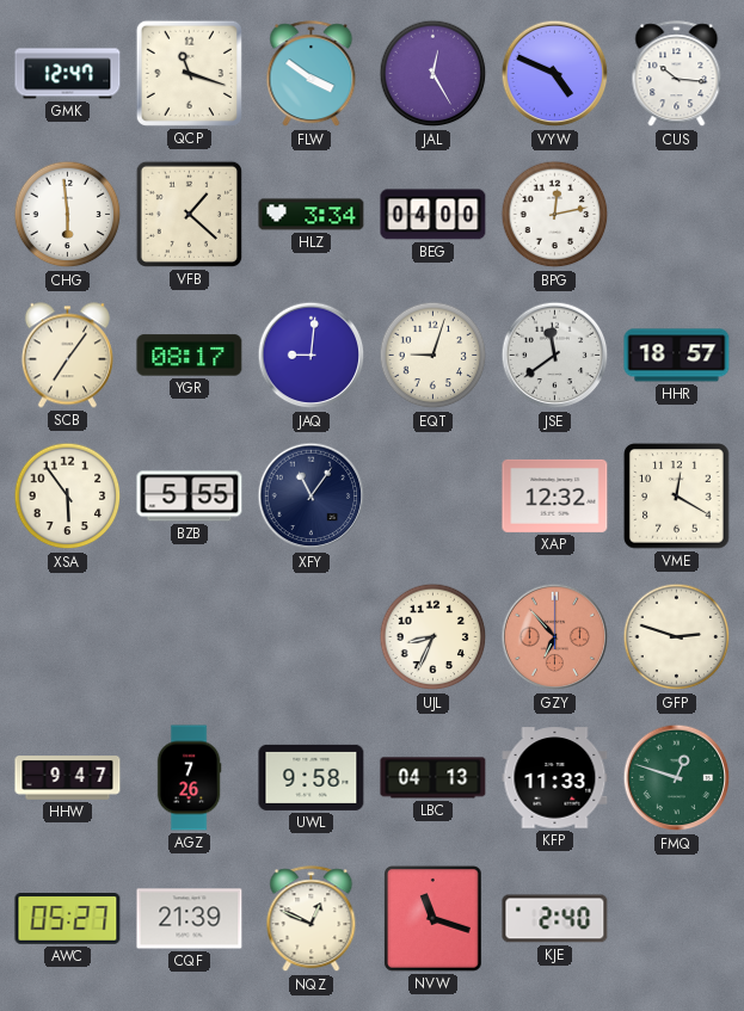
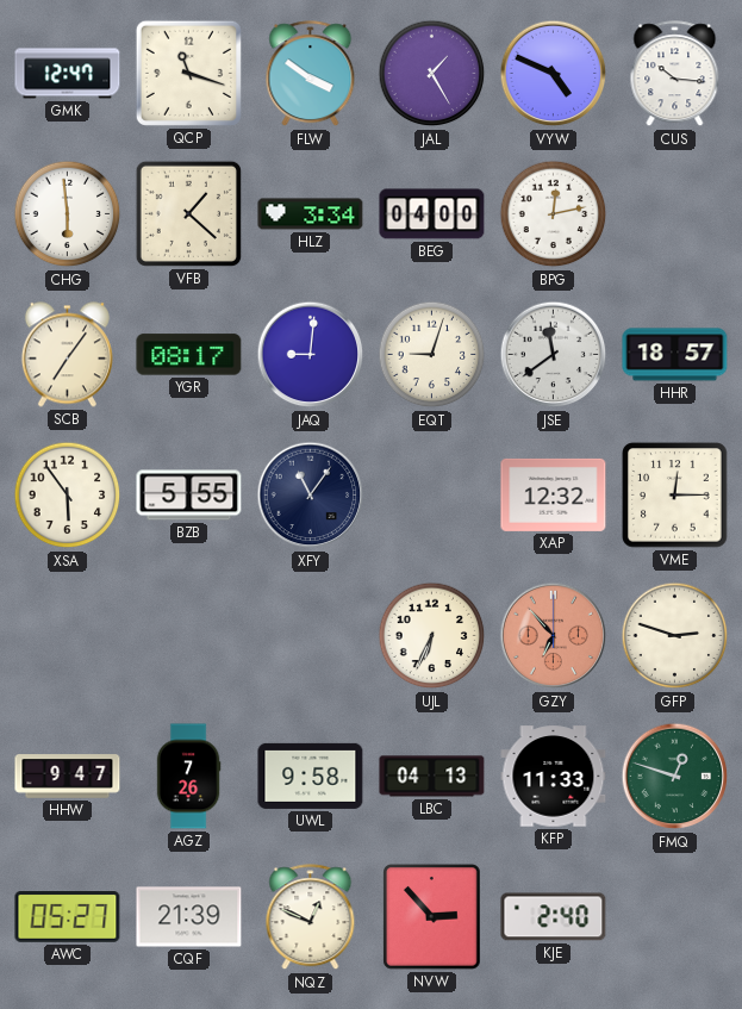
JAL: 12:25 -> 1:25 (432, 74)
VME: 12:20 -> 12:15 (675, 496)
UJL: 8:34 -> 6:34 (432, 636)
NVW: 11:18 -> 2:53 (432, 917)
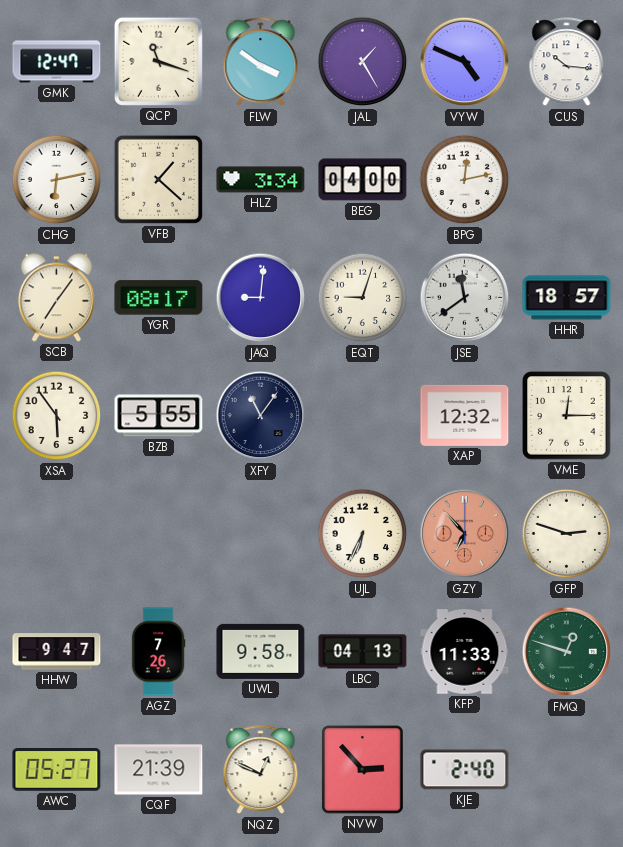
CHG: 5:59 -> 6:13 (57, 180)
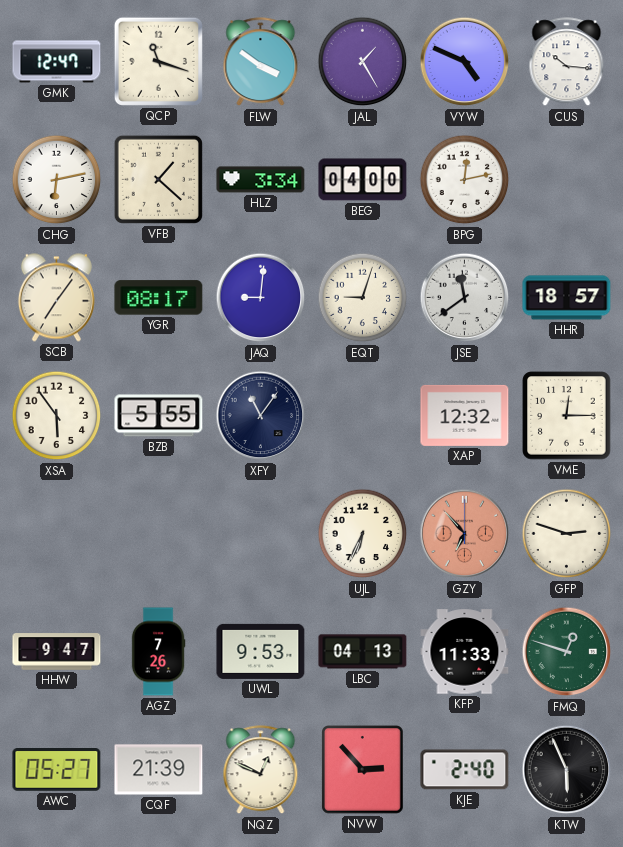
UWL: 9:58 -> 9:53 (261, 651)
KTW: none -> 5:56 (567, 770)
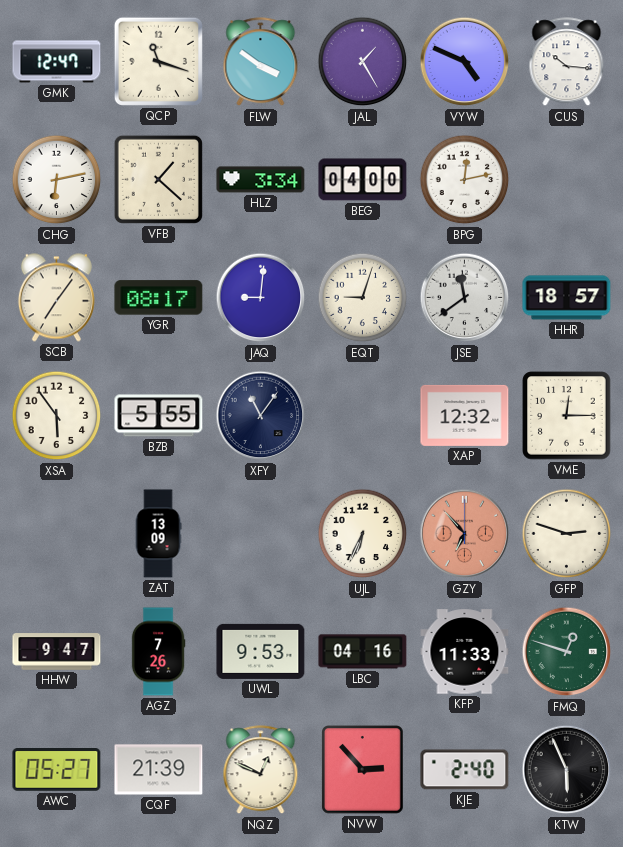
ZAT: none -> 13:09 (158, 534)
LBC: 04:13 -> 04:16 (363, 652)
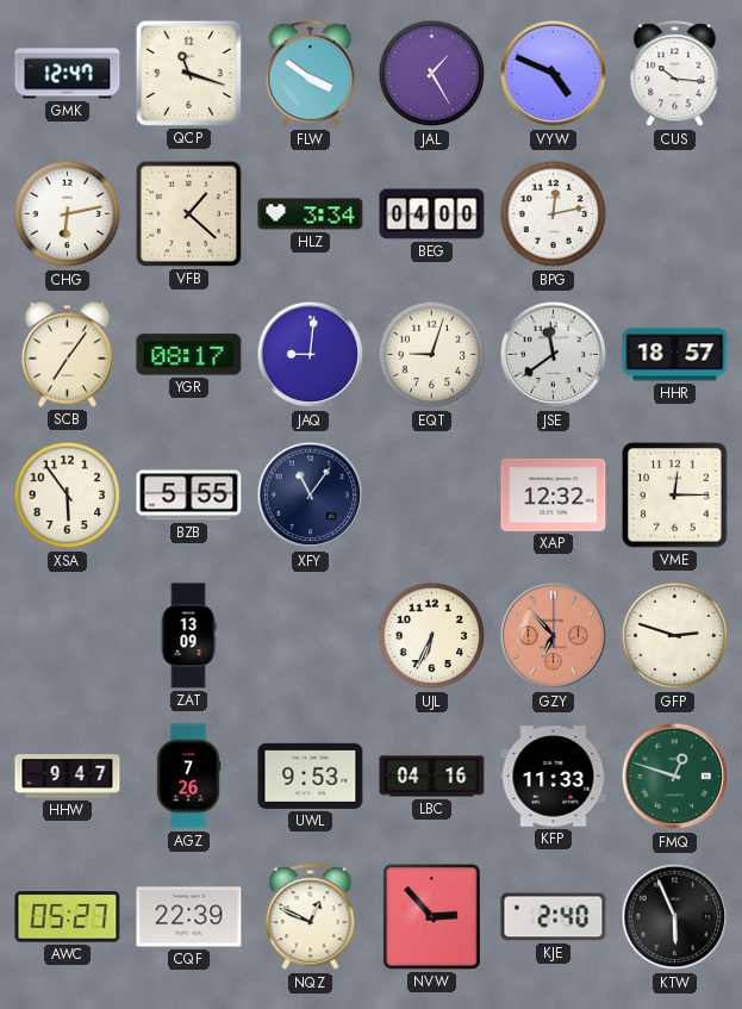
CQF: 21:39 -> 22:39 (189, 917)
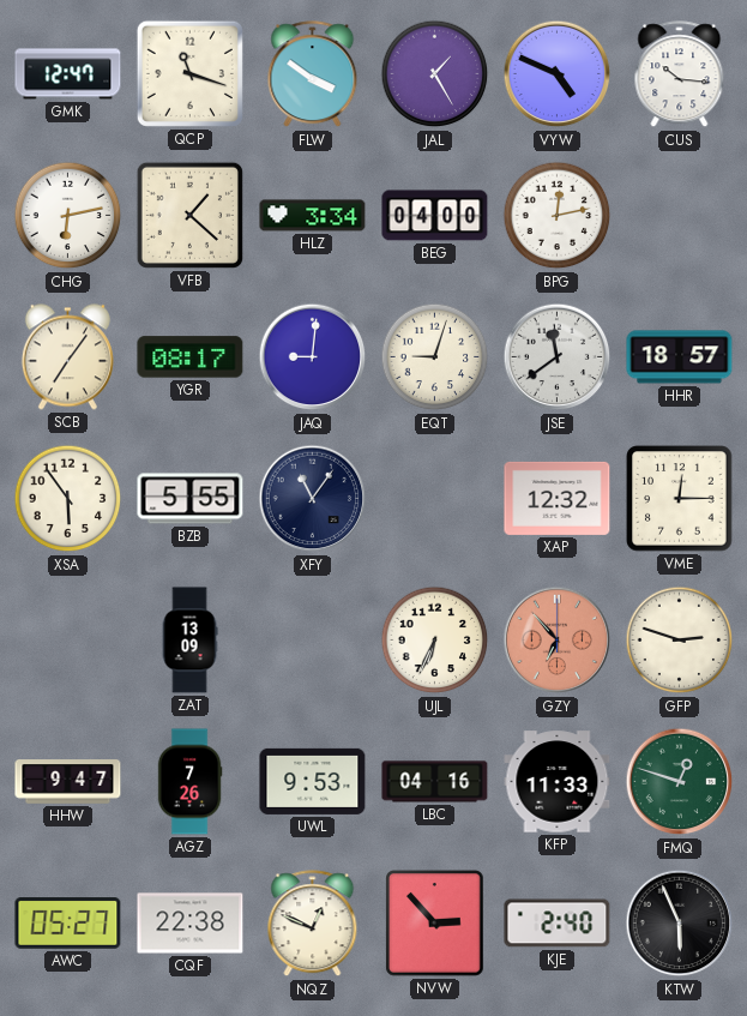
CQF: 22:39 -> 22:38 (191, 924)
